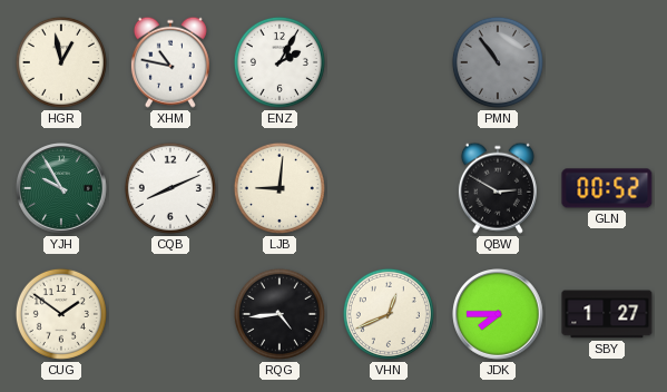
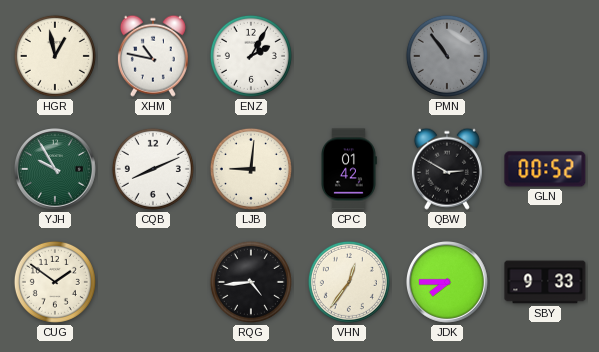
CPC: none -> 01:42 (349, 169)
VHN: 12:41 -> 12:36 (349, 282)
SBY: 1:27 -> 9:33 (545, 282)
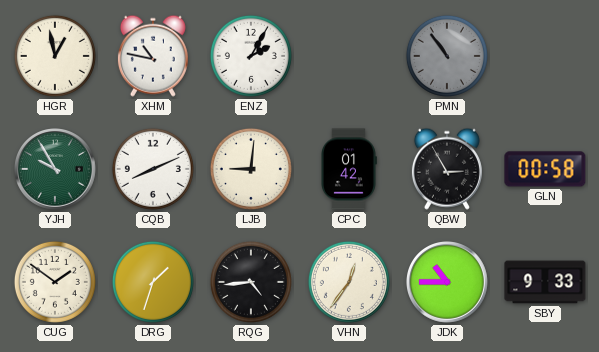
QBW: 2:50 -> 2:55 (447, 169)
GLN: 00:52 -> 00:58 (545, 169)
DRG: none -> 1:33 (153, 282)
JDK: 7:45 -> 10:45 (448, 283)
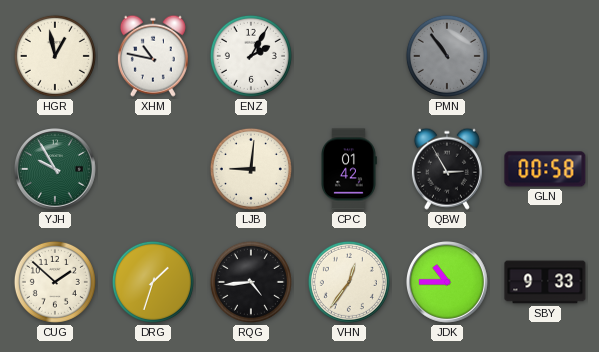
CQB: 8:11 -> none (153, 169)
CUG: 1:51 -> 1:52 (55, 282)
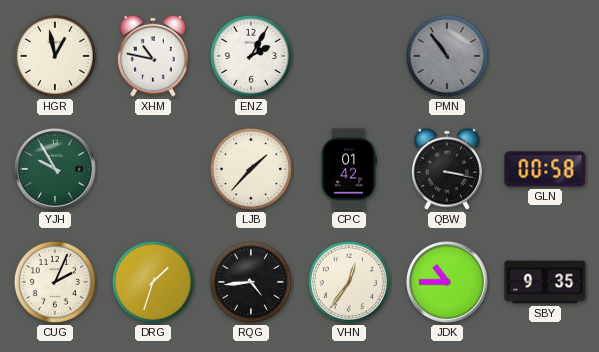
LJB: 9:01 -> 1:37 (251, 169)
QBW: 2:55 -> 3:17 (447, 169)
CUG: 1:52 -> 2:04 (55, 282)
SBY: 9:33 -> 9:35 (545, 282)
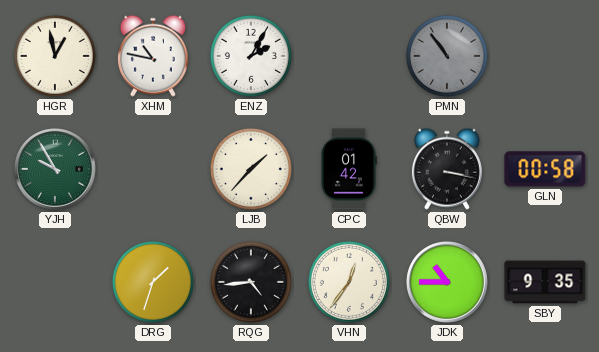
CUG: 2:04 -> none (55, 282)
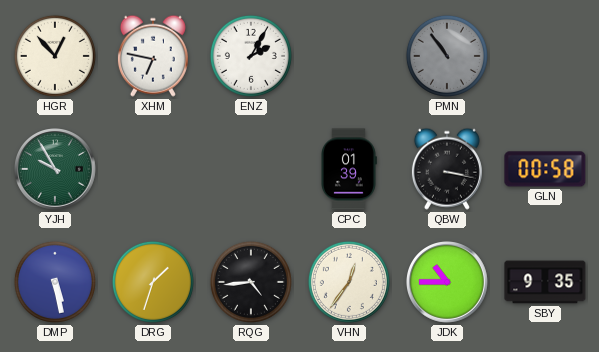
HGR: 12:58 -> 12:53 (55, 56)
XHM: 10:47 -> 6:47 (153, 56)
LJB: 1:37 -> none (251, 169)
CPC: 01:42 -> 01:39 (349, 169)
DMP: none -> 5:28 (55, 282)
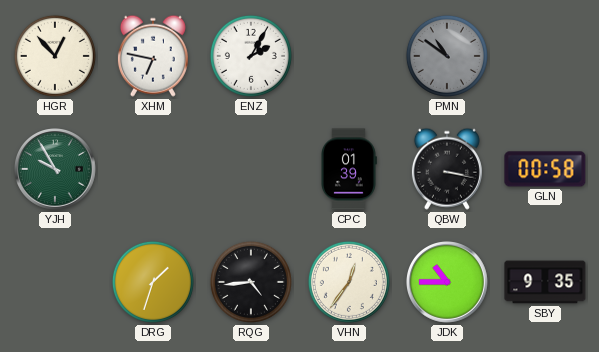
PMN: 10:54 -> 10:51 (447, 56)
DMP: 5:28 -> none (55, 282)
